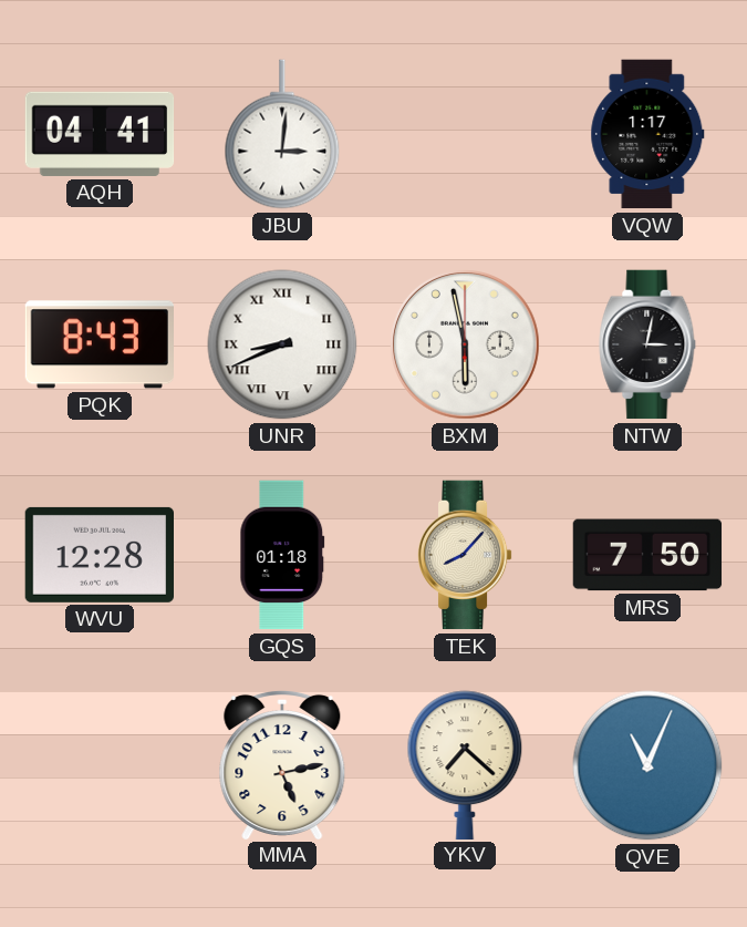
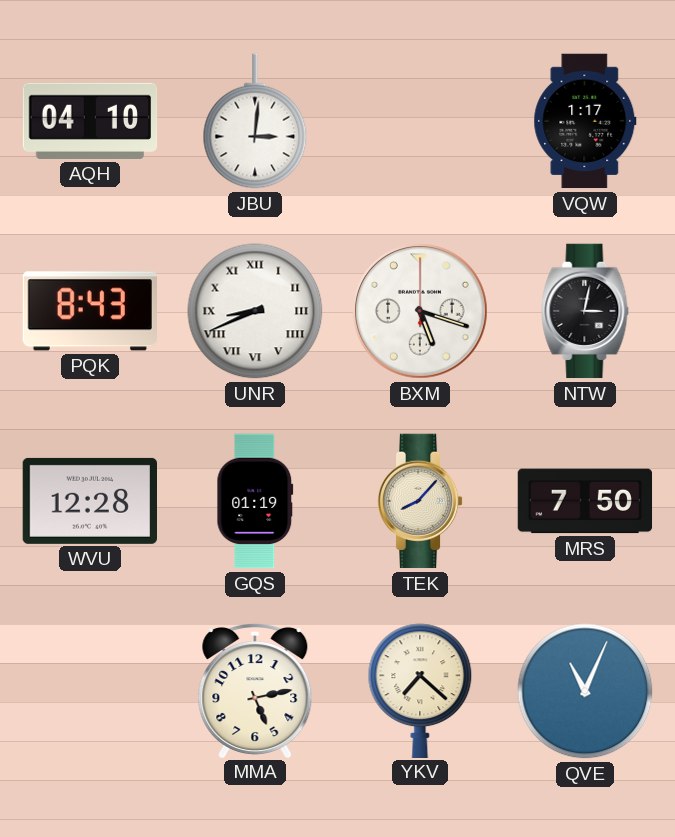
AQH: 04:41 -> 04:10 (90, 121)
BXM: 5:58 -> 5:18 (421, 312)
GQS: 01:18 -> 01:19 (255, 501)
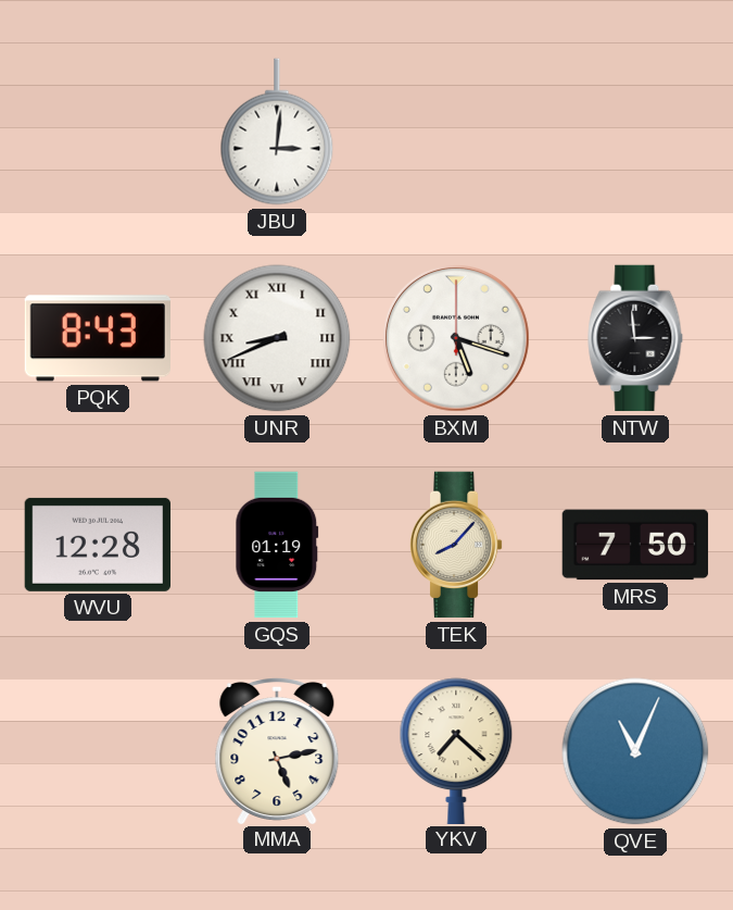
AQH: 04:10 -> none (90, 121)
VQW: 1:17 -> none (585, 121)
NTW: 3:02 -> 2:59 (635, 338)
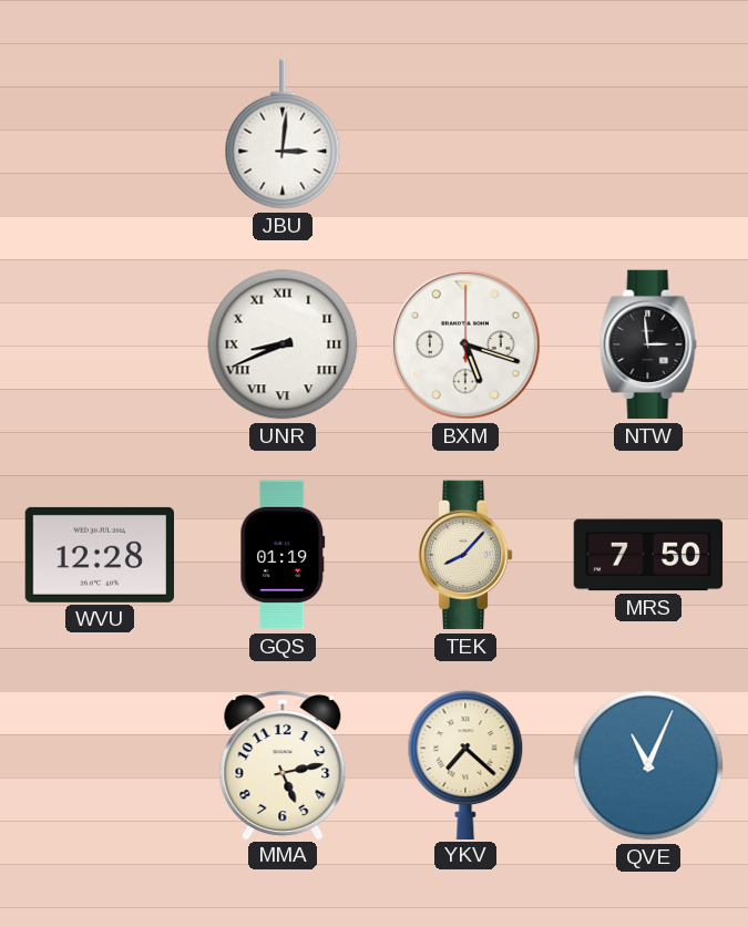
PQK: 8:43 -> none (97, 338)
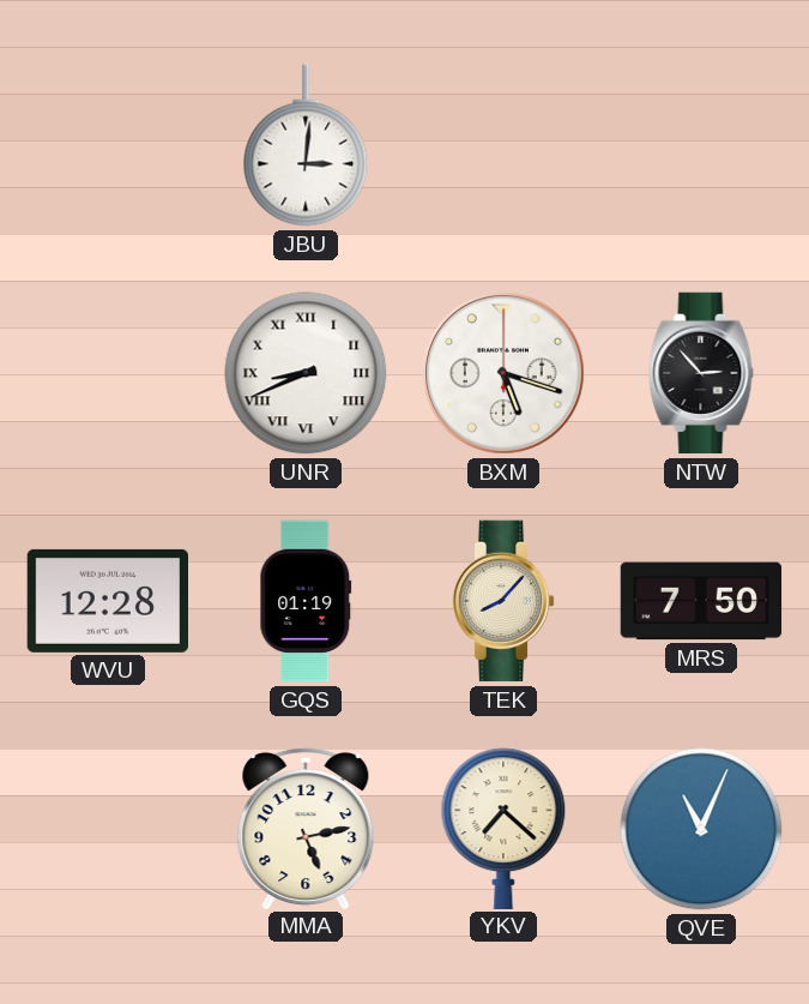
NTW: 2:59 -> 2:53 (701, 373)
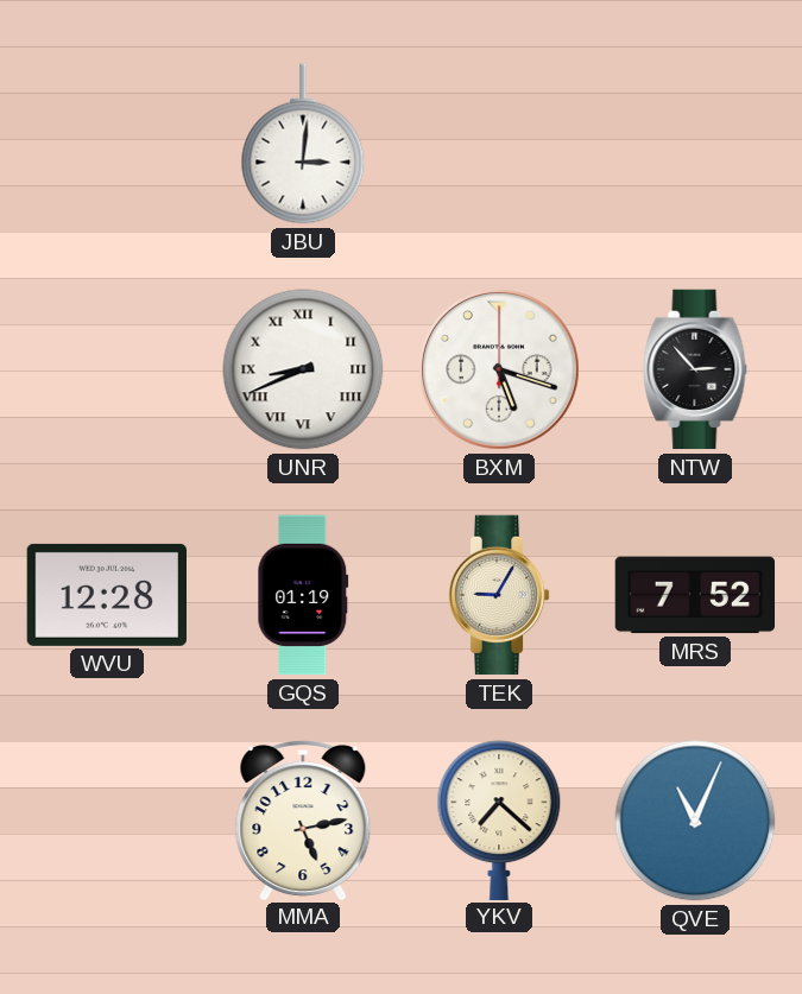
TEK: 8:07 -> 9:05 (499, 595)
MRS: 7:50 -> 7:52 (695, 595)
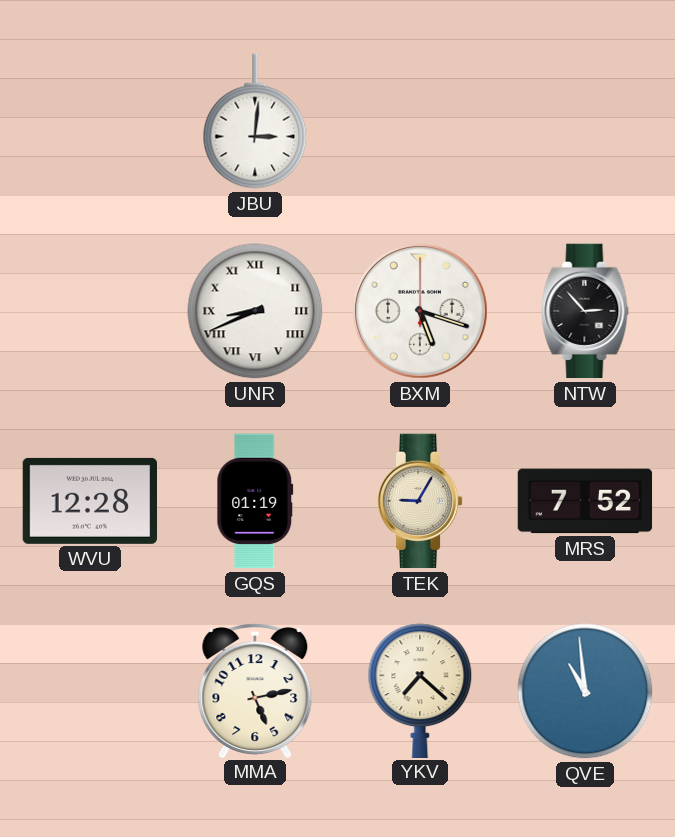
QVE: 11:04 -> 10:59 (585, 691)
